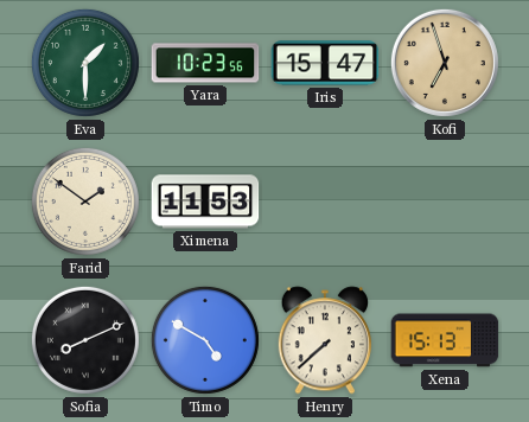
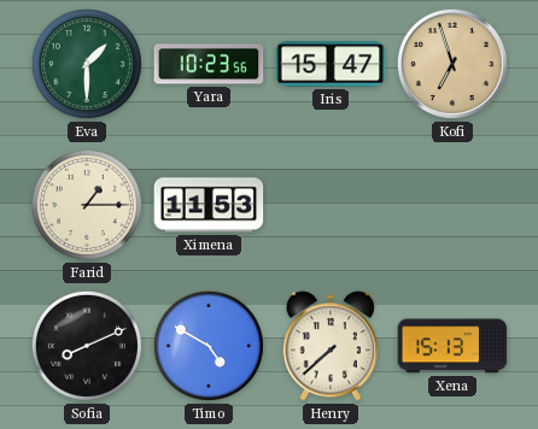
Farid: 1:51 -> 1:15 (87, 205)
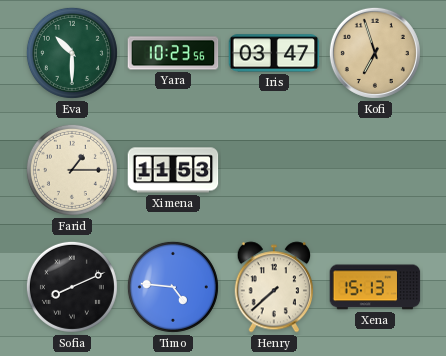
Eva: 1:30 -> 10:30 (72, 53)
Iris: 15:47 -> 03:47 (274, 53)
Timo: 4:50 -> 4:46 (173, 287)
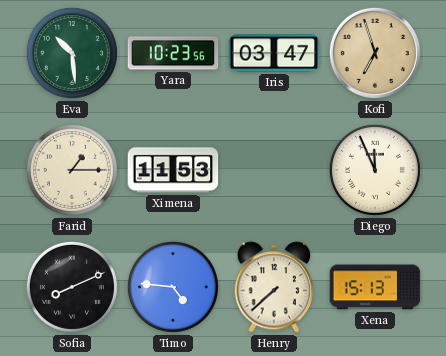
Eva: 10:30 -> 10:29 (72, 53)
Diego: none -> 11:56 (375, 170)
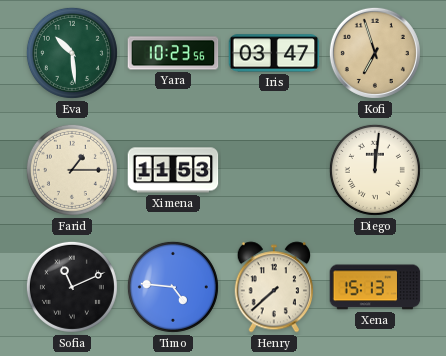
Diego: 11:56 -> 12:01 (375, 170)
Sofia: 8:11 -> 11:11 (72, 287)
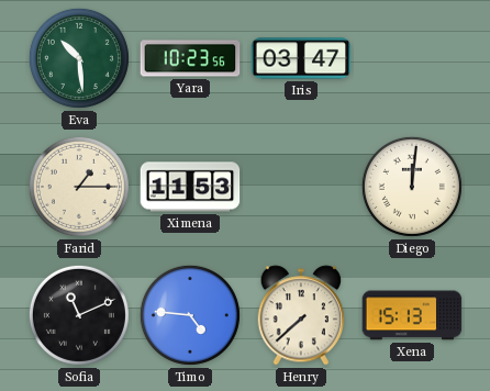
Kofi: 6:57 -> none (375, 53)
